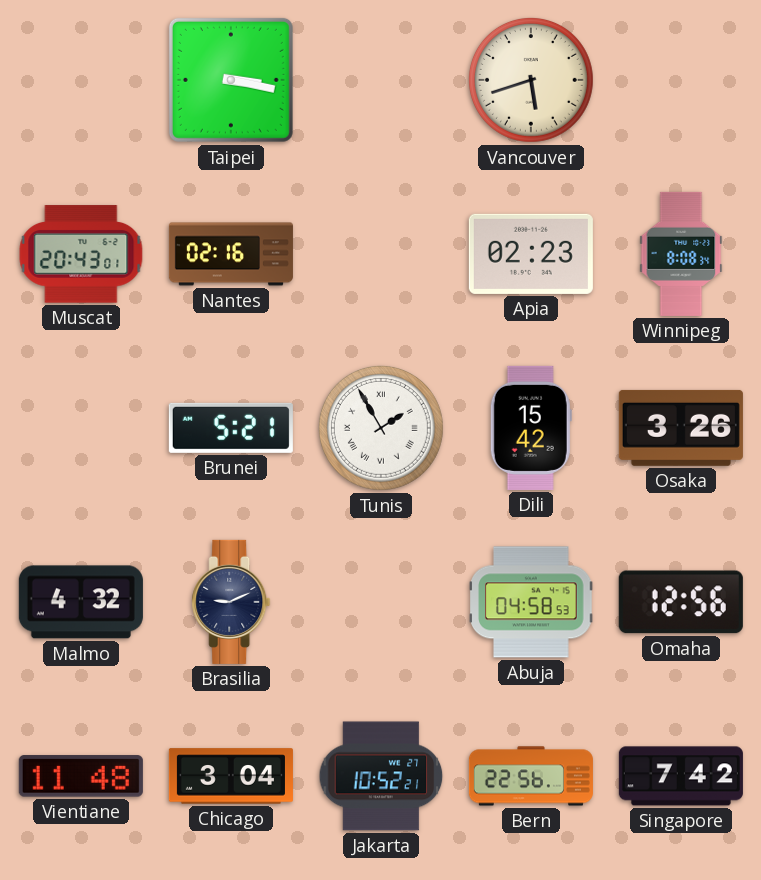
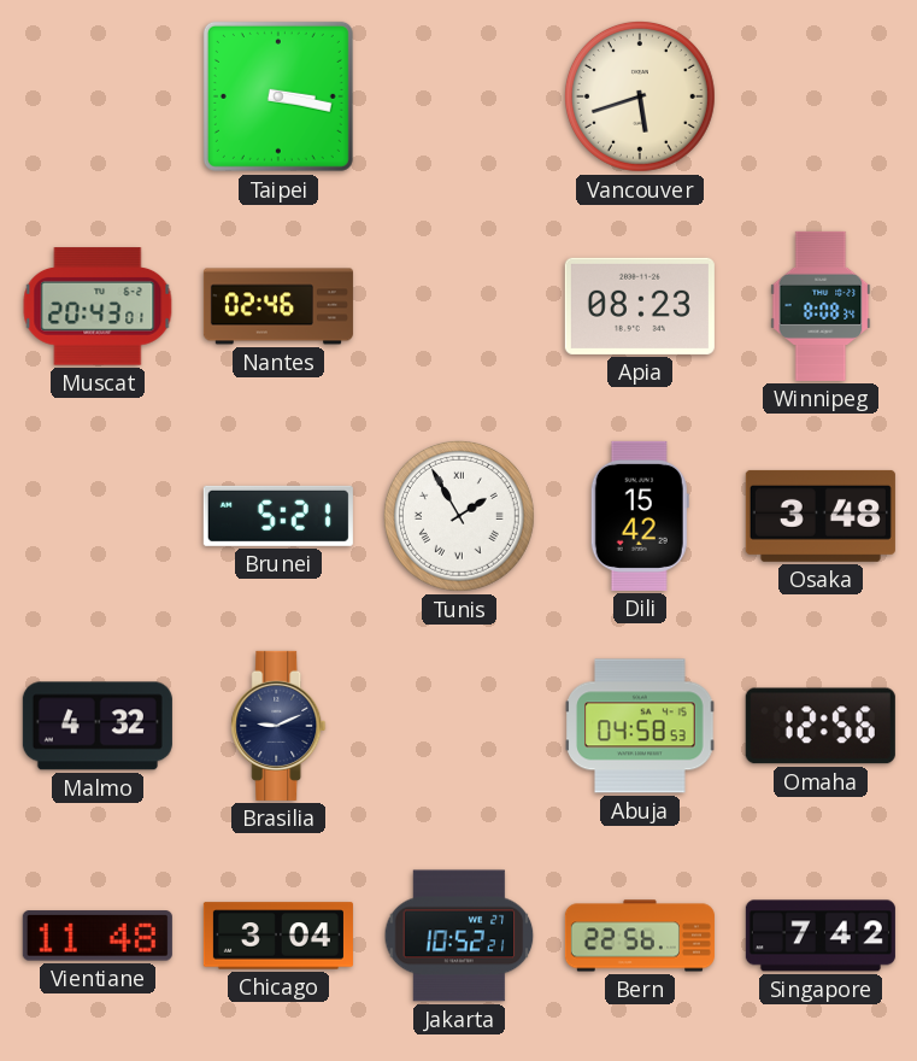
Nantes: 02:16 -> 02:46 (278, 306)
Apia: 02:23 -> 08:23 (640, 306)
Osaka: 3:26 -> 3:48 (821, 516)
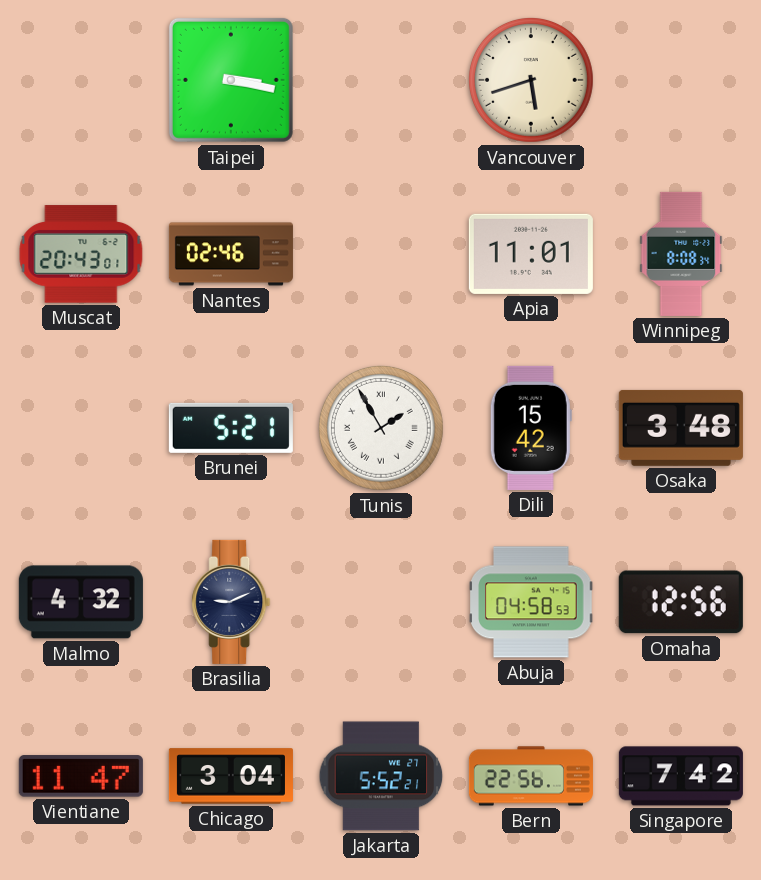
Apia: 08:23 -> 11:01 (531, 254)
Vientiane: 11:48 -> 11:47 (81, 776)
Jakarta: 10:52 -> 5:52 (381, 776)
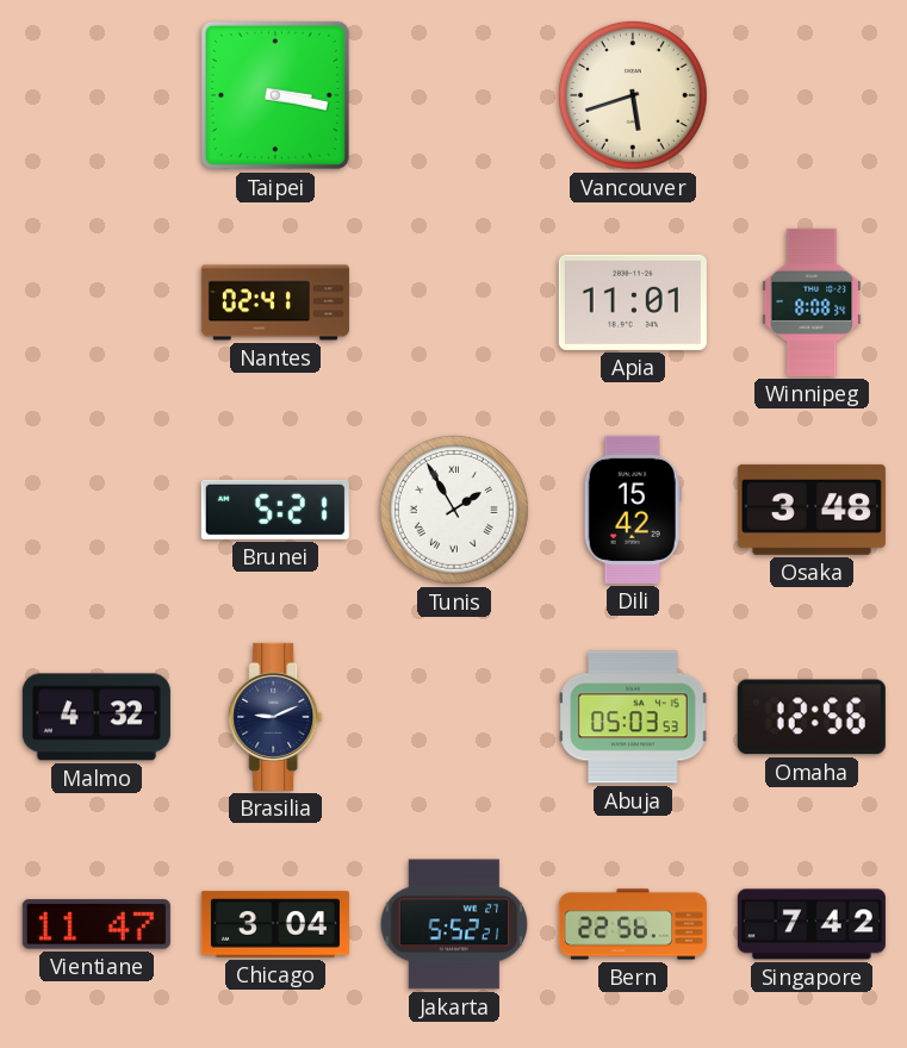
Muscat: 20:43 -> none (81, 254)
Nantes: 02:46 -> 02:41 (275, 302)
Abuja: 04:58 -> 05:03 (633, 717)
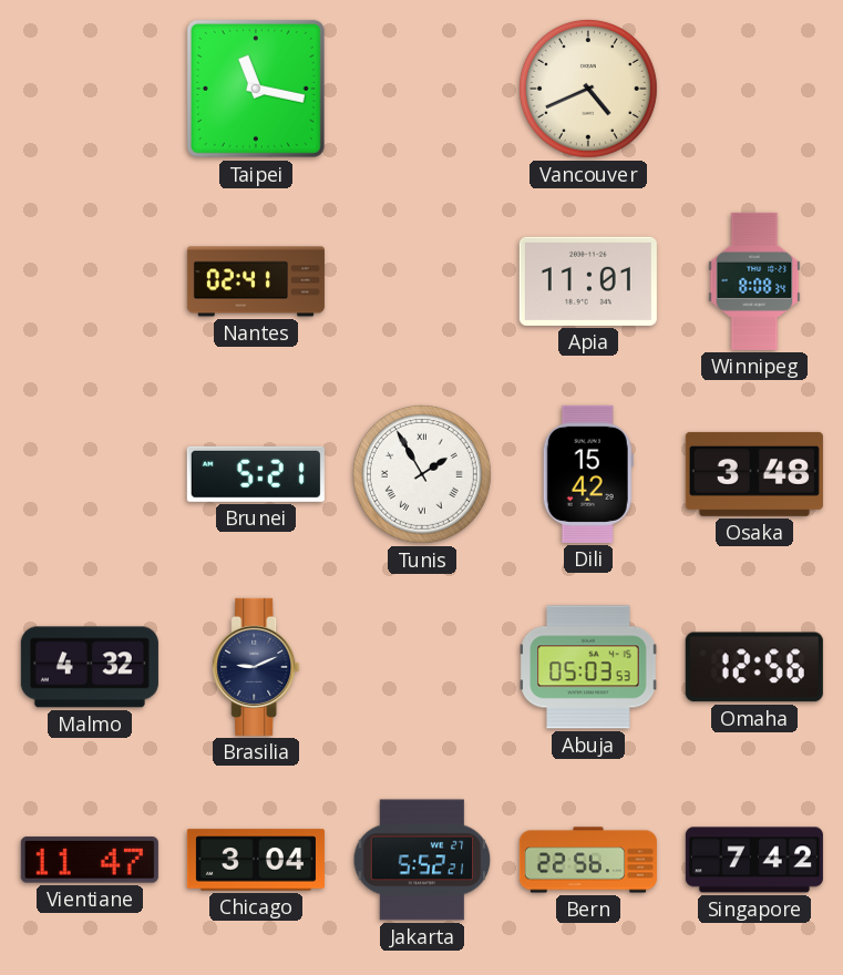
Taipei: 3:17 -> 11:17 (256, 89)
Vancouver: 5:42 -> 4:41 (588, 89)
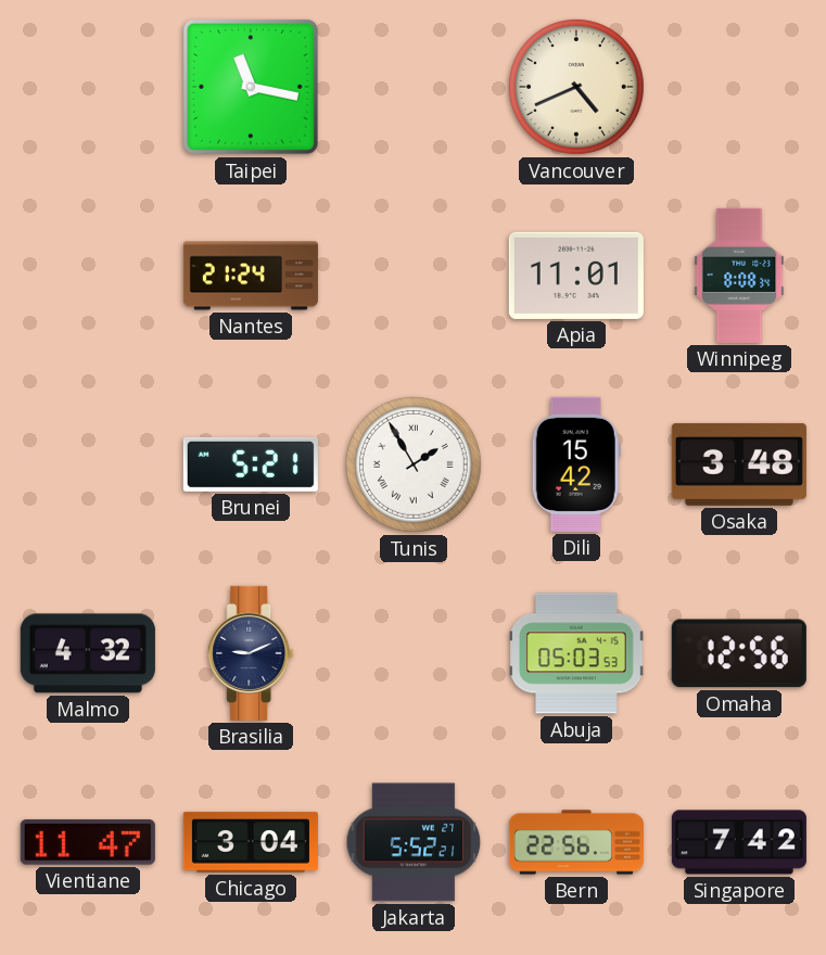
Nantes: 02:41 -> 21:24 (251, 276)
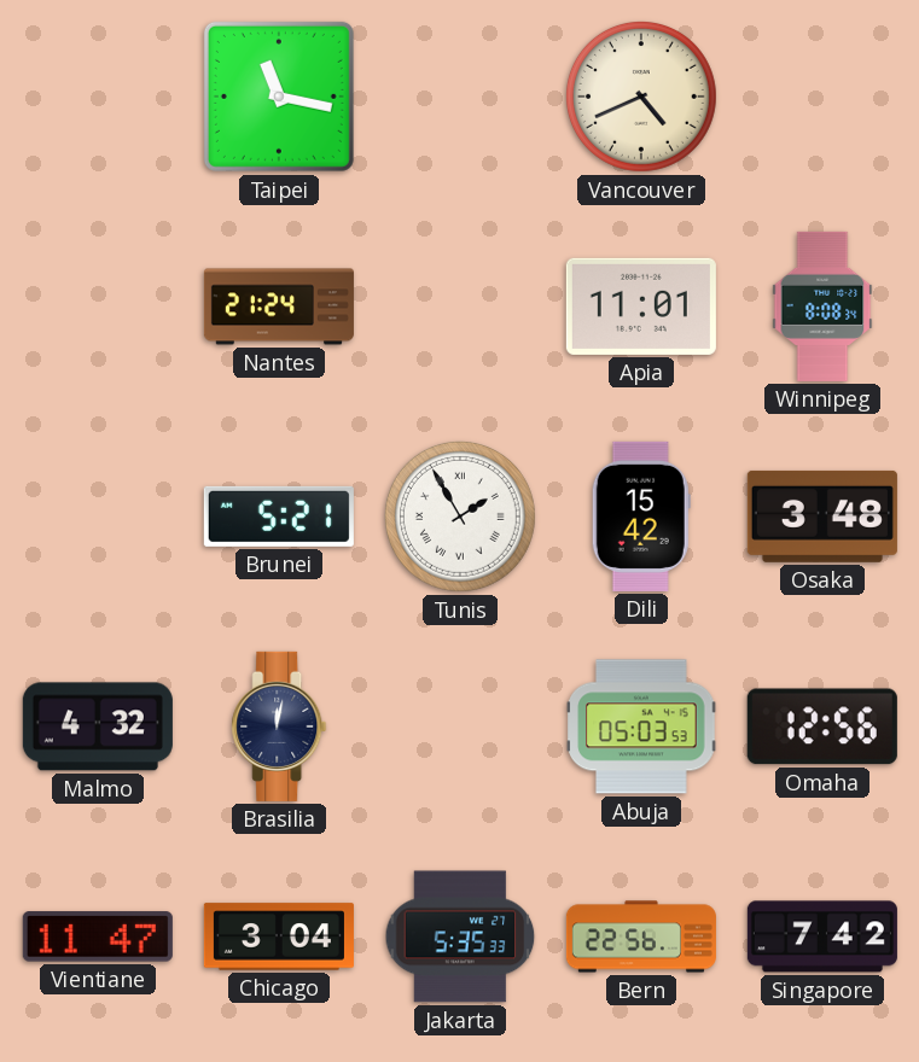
Brasilia: 9:11 -> 12:02 (279, 727)
Jakarta: 5:52 -> 5:35 (460, 936)
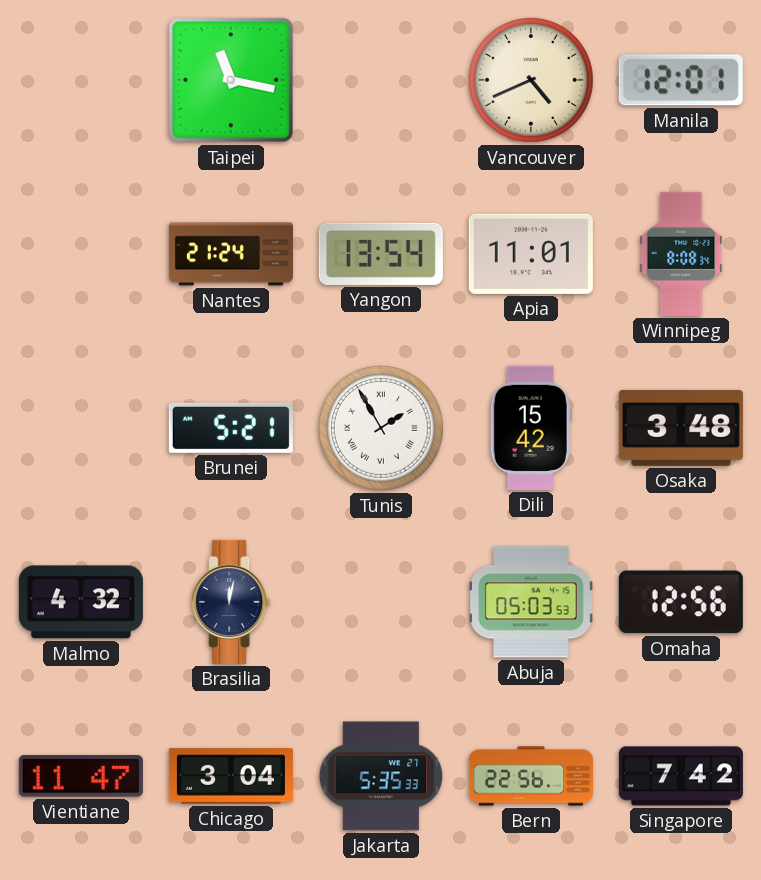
Manila: none -> 12:01 (681, 80)
Yangon: none -> 13:54 (381, 254)
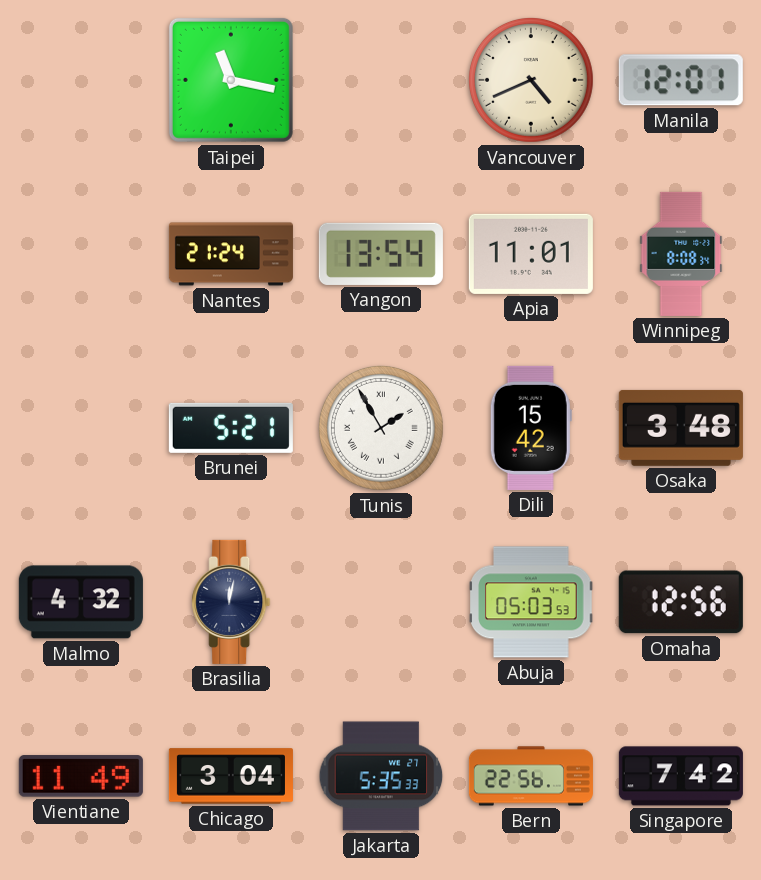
Vientiane: 11:47 -> 11:49 (81, 776)
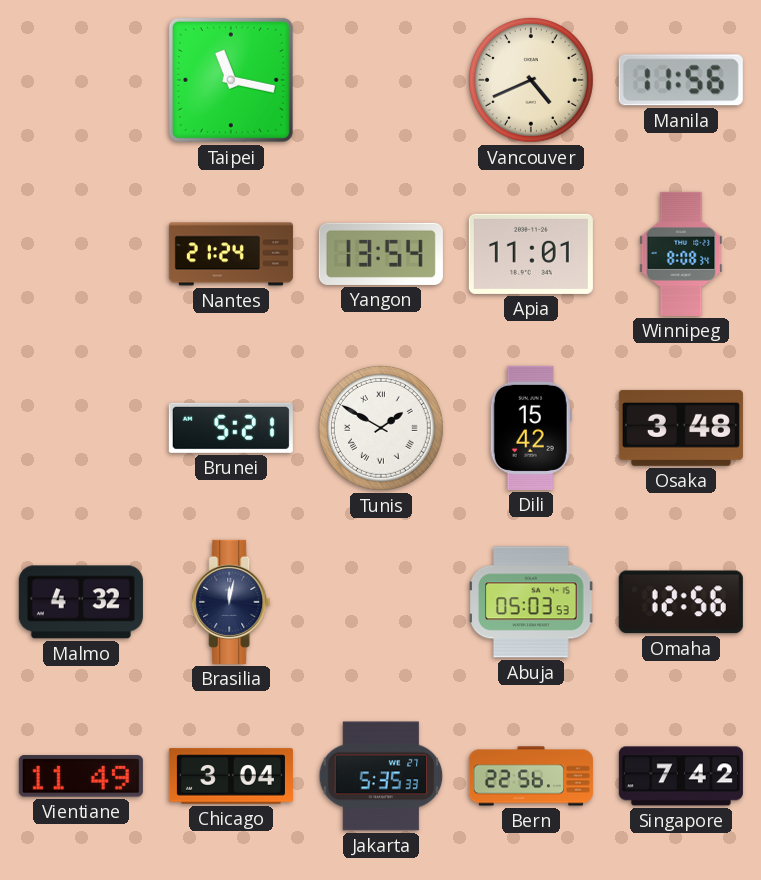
Manila: 12:01 -> 11:56 (681, 80)
Tunis: 1:55 -> 1:50 (381, 428)
